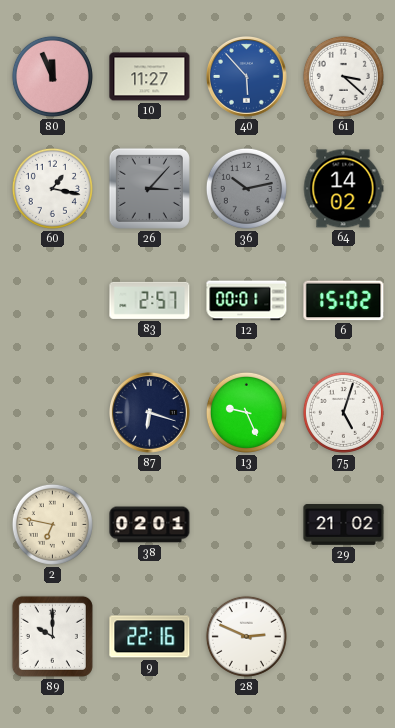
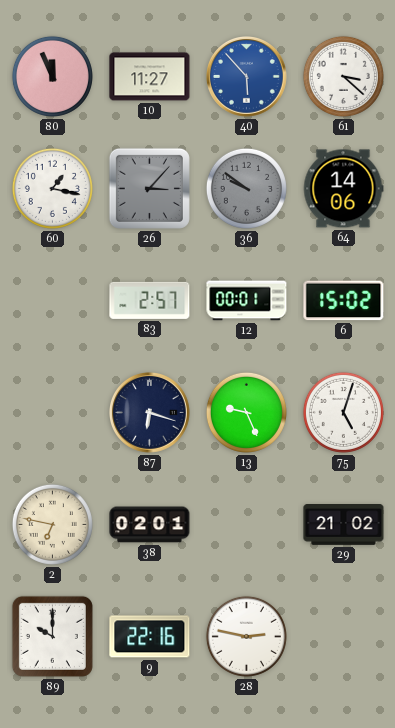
36: 10:13 -> 9:51 (246, 188)
64: 14:02 -> 14:06 (343, 189)
28: 2:49 -> 2:47 (246, 636)
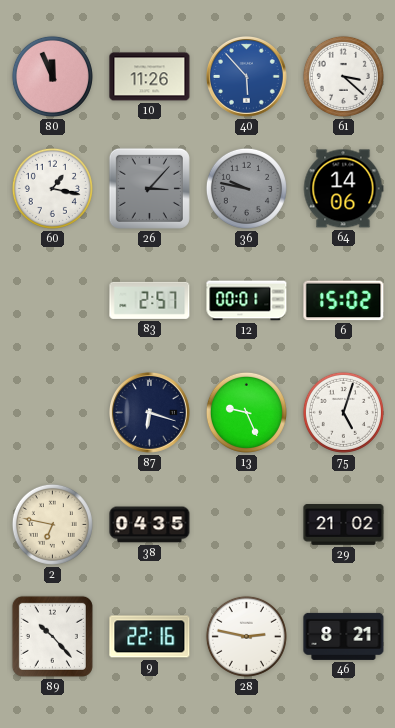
10: 11:27 -> 11:26 (150, 77)
36: 9:51 -> 9:47 (246, 188)
38: 02:01 -> 04:35 (150, 525)
89: 10:00 -> 10:23 (52, 636)
46: none -> 8:21 (344, 636)
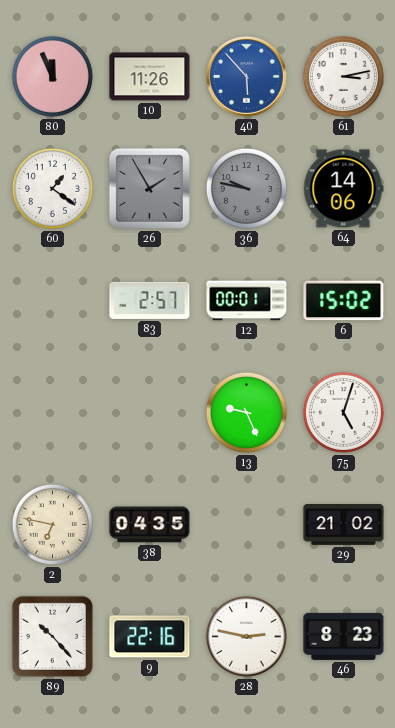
61: 3:22 -> 3:13 (343, 76)
60: 1:17 -> 1:21 (52, 188)
26: 3:07 -> 1:55 (149, 188)
87: 6:18 -> none (150, 413)
46: 8:21 -> 8:23 (344, 636)
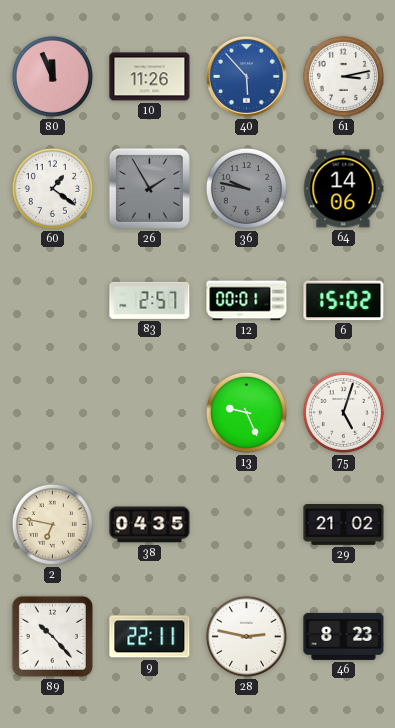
9: 22:16 -> 22:11 (150, 637)
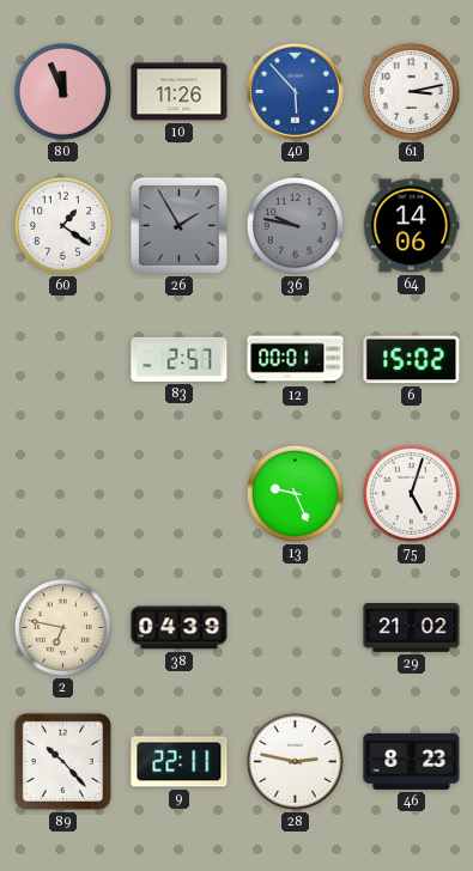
38: 04:35 -> 04:39 (180, 628)
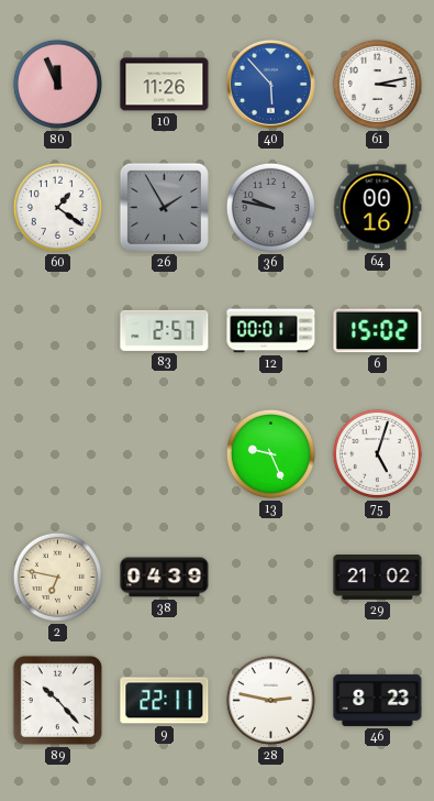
64: 14:06 -> 00:16 (377, 208)
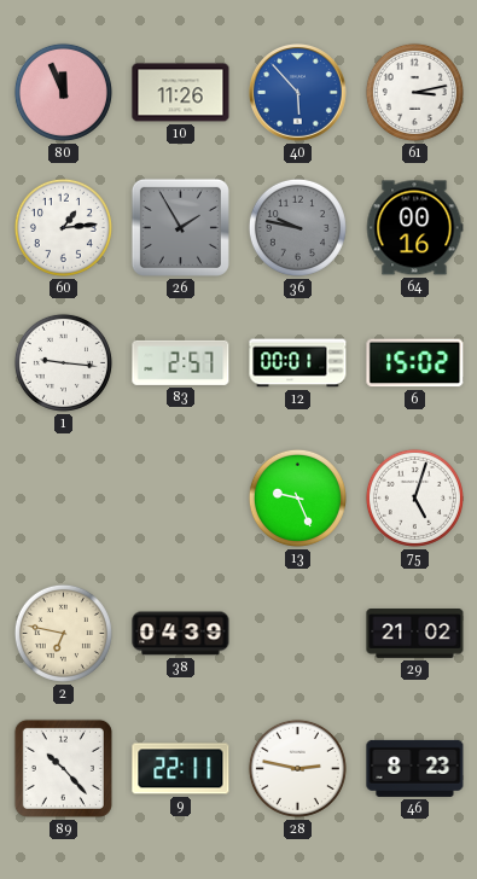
60: 1:21 -> 1:14 (63, 227)
1: none -> 9:16 (63, 362)
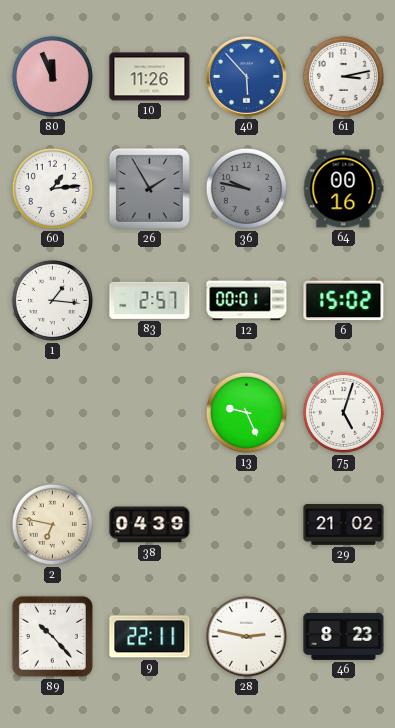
1: 9:16 -> 1:16 (52, 300)
